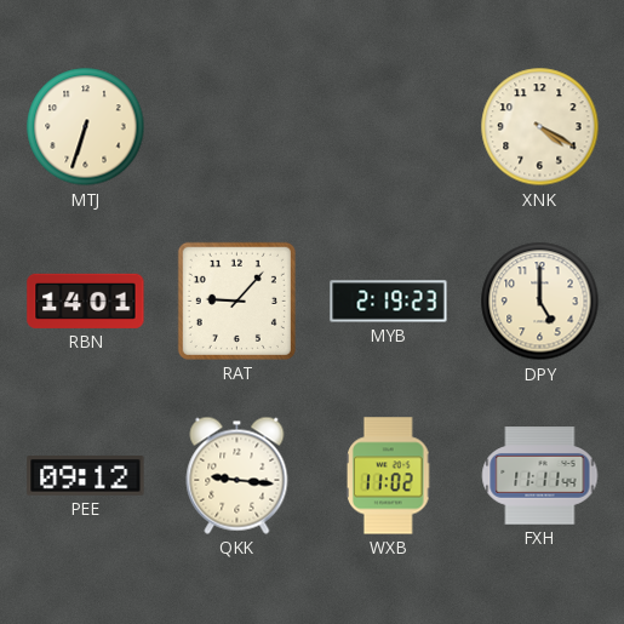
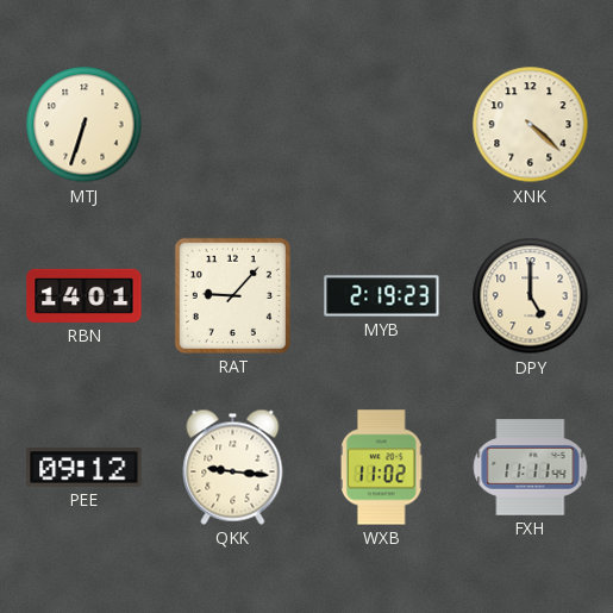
XNK: 4:20 -> 4:22 (531, 125)
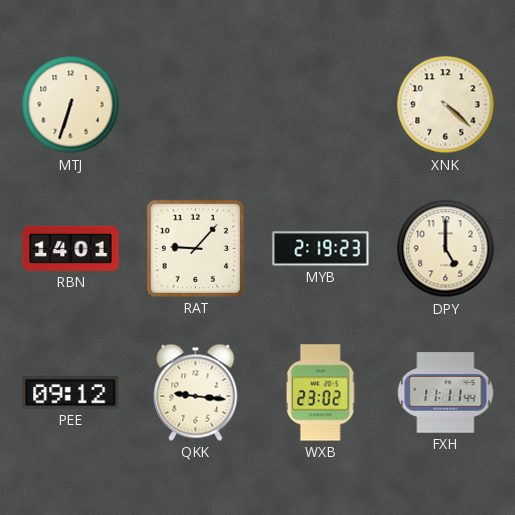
WXB: 11:02 -> 23:02 (320, 393)
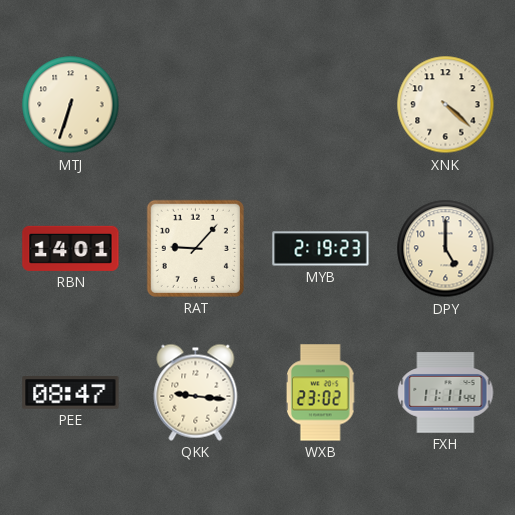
PEE: 09:12 -> 08:47 (71, 393)
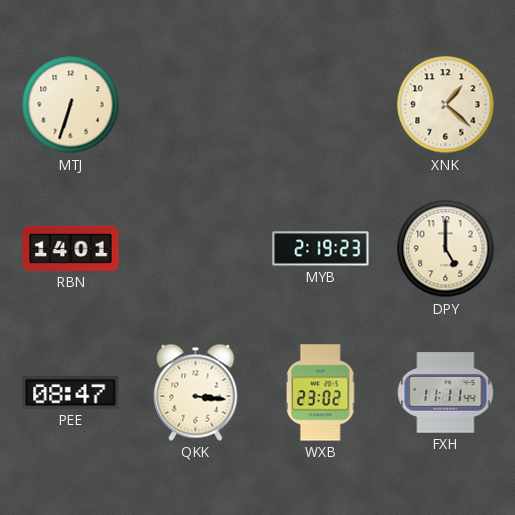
XNK: 4:22 -> 1:22 (446, 105)
RAT: 9:07 -> none (195, 248)
QKK: 9:16 -> 3:16 (196, 392)
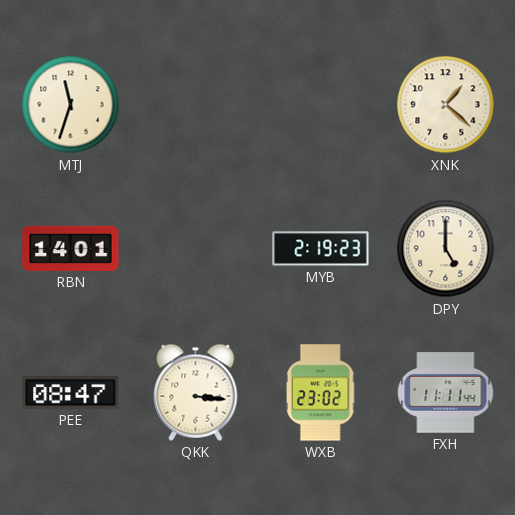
MTJ: 6:33 -> 11:33 (71, 105)
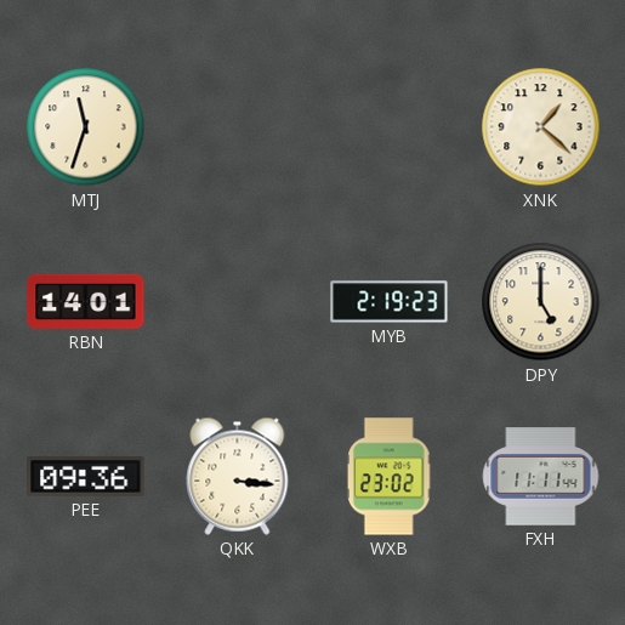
PEE: 08:47 -> 09:36 (86, 477)
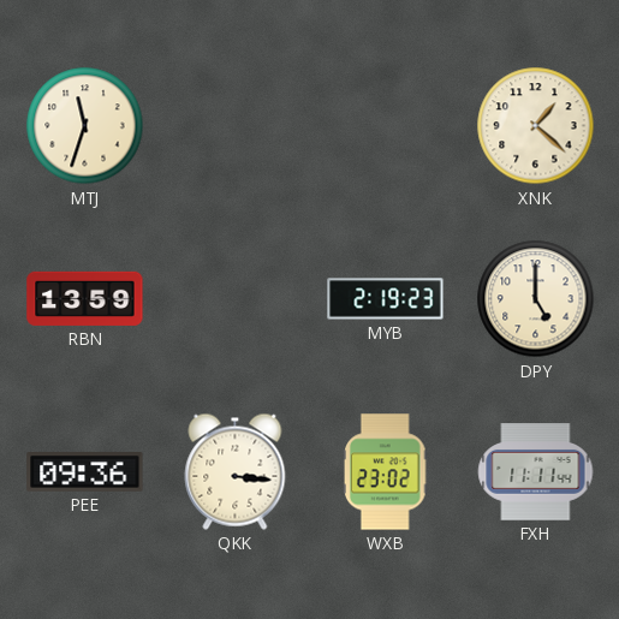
RBN: 14:01 -> 13:59 (85, 298)
